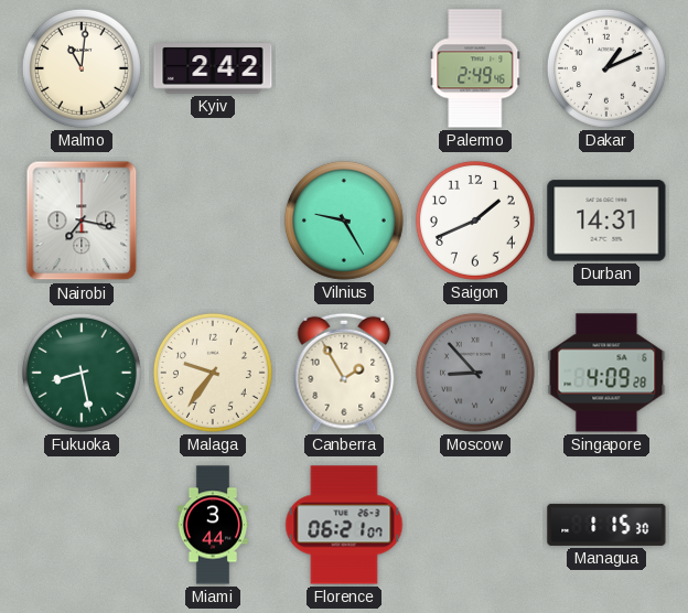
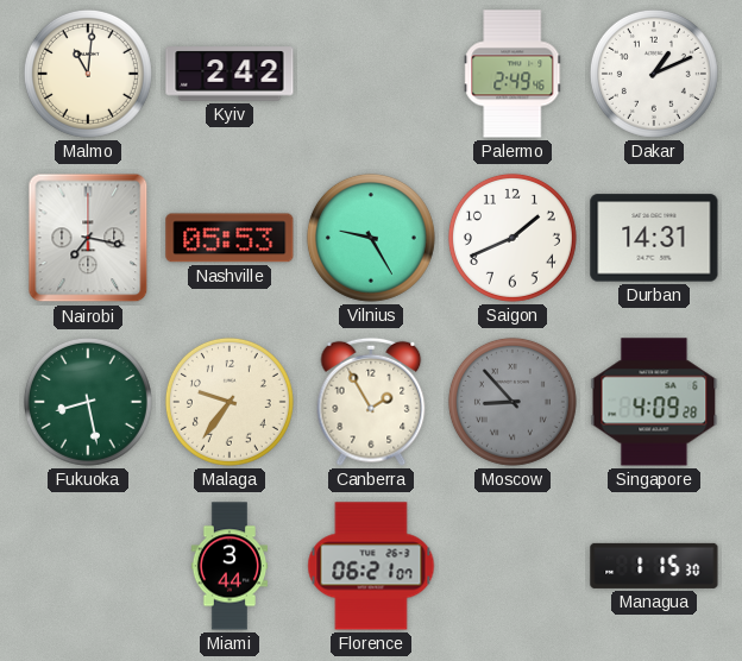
Nashville: none -> 05:53 (229, 238)
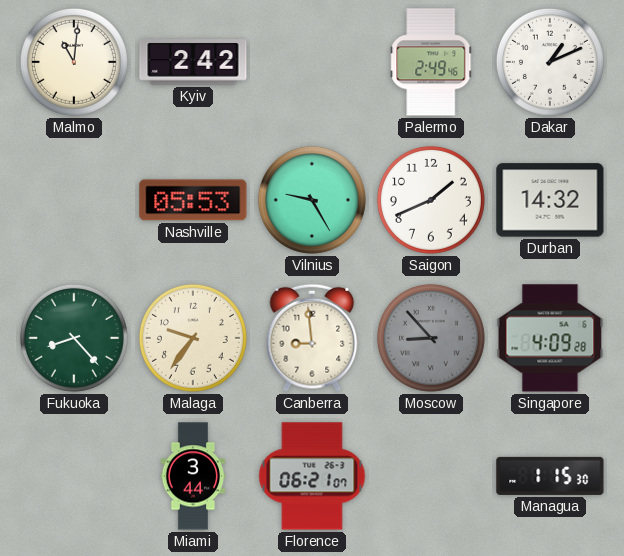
Nairobi: 7:17 -> none (88, 238)
Durban: 14:31 -> 14:32 (550, 200)
Fukuoka: 8:28 -> 8:23 (74, 338)
Canberra: 1:55 -> 8:59 (312, 338)
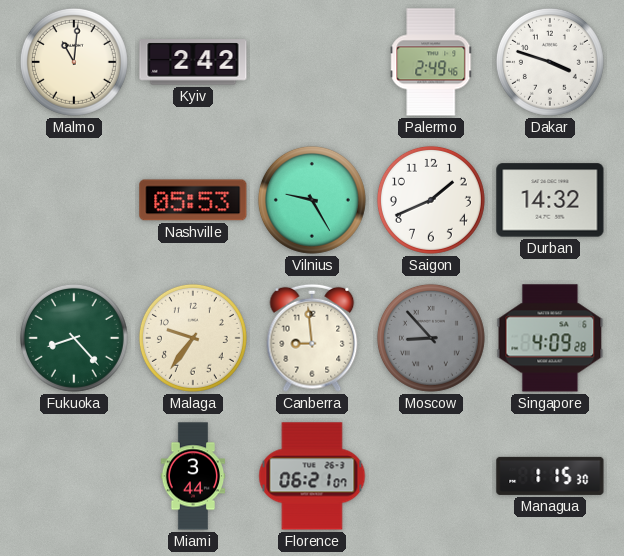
Dakar: 1:11 -> 3:48 (550, 62)
